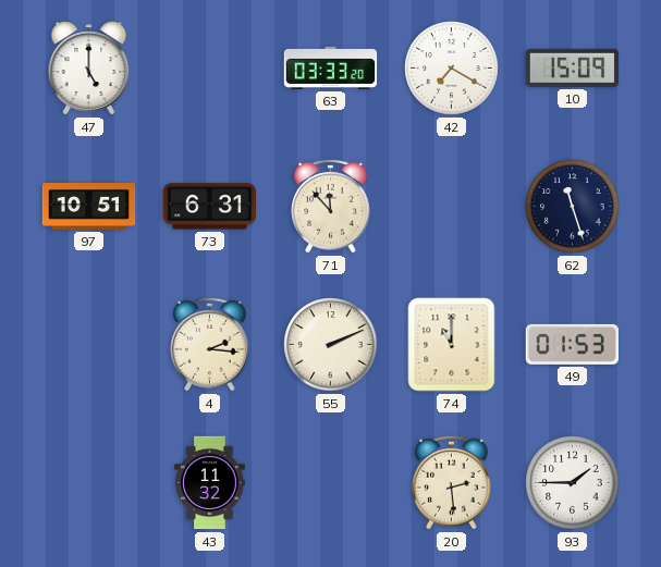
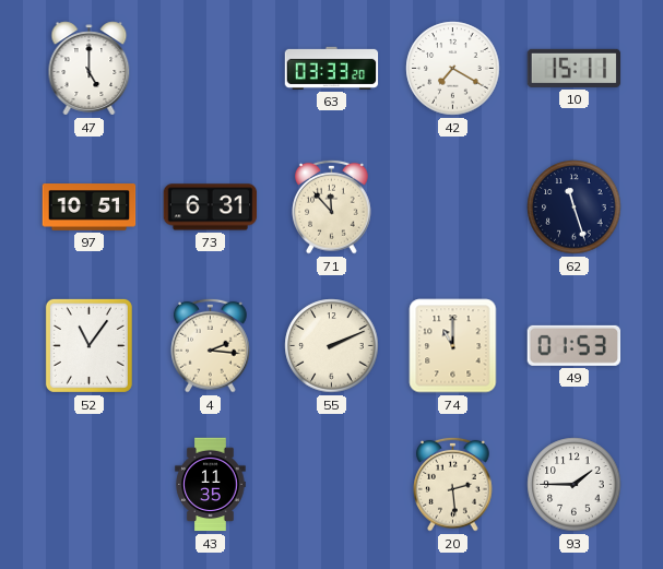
10: 15:09 -> 15:11 (575, 68)
52: none -> 11:06 (88, 345)
43: 11:32 -> 11:35 (211, 485)
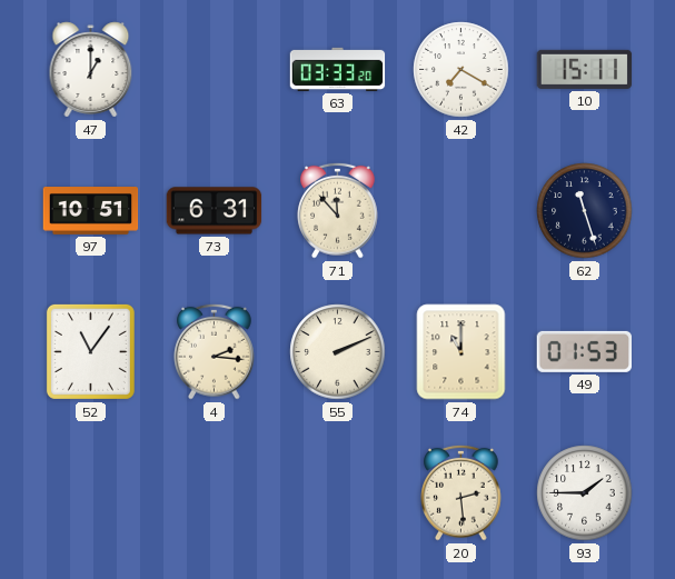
47: 5:00 -> 1:00 (91, 70)
43: 11:35 -> none (211, 485)
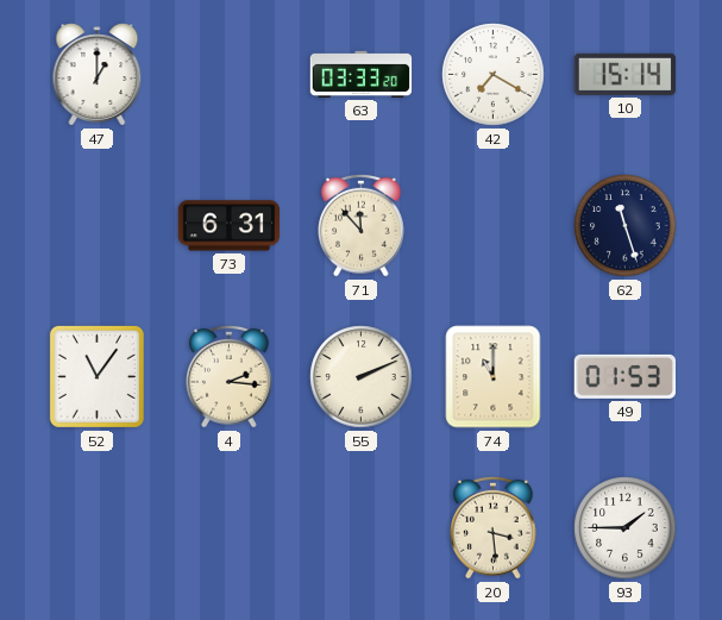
10: 15:11 -> 15:14 (626, 74)
97: 10:51 -> none (91, 211)
20: 2:29 -> 3:29 (494, 527)
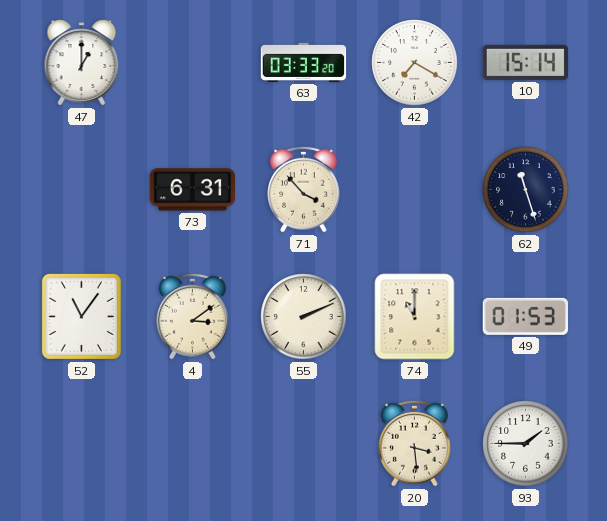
71: 11:53 -> 3:53 (304, 189)
4: 2:16 -> 3:09 (193, 316)
